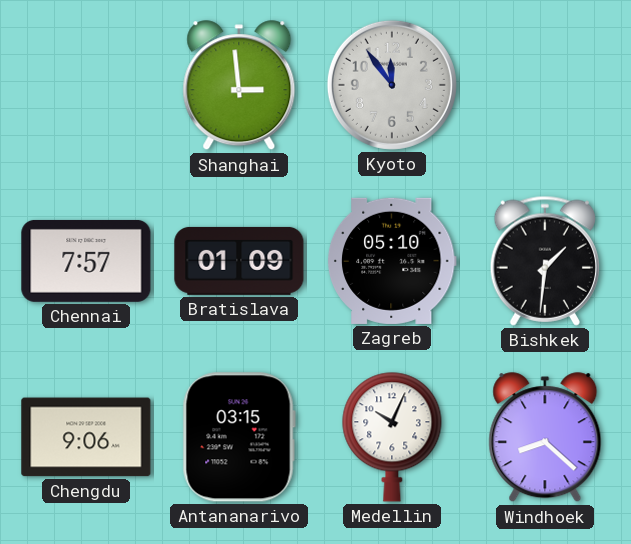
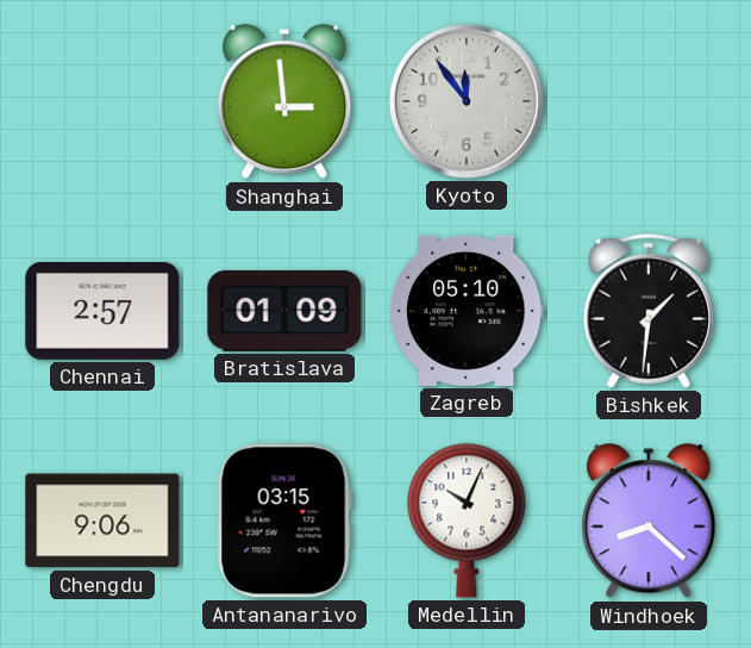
Chennai: 7:57 -> 2:57 (102, 311)
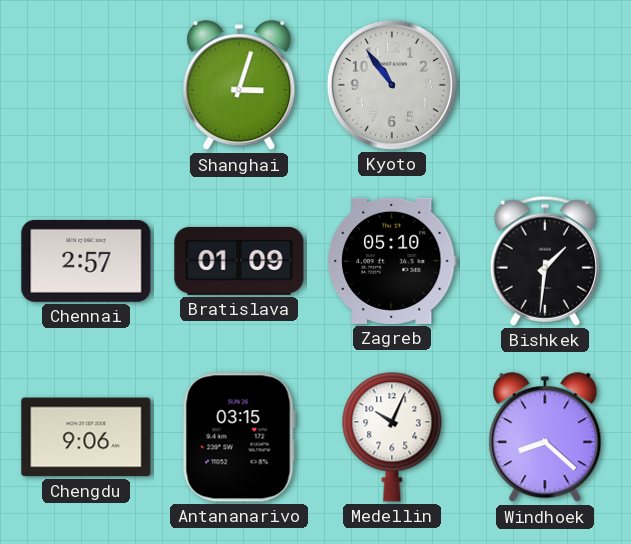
Shanghai: 2:59 -> 3:03 (239, 86)
Kyoto: 11:54 -> 10:54 (392, 85)
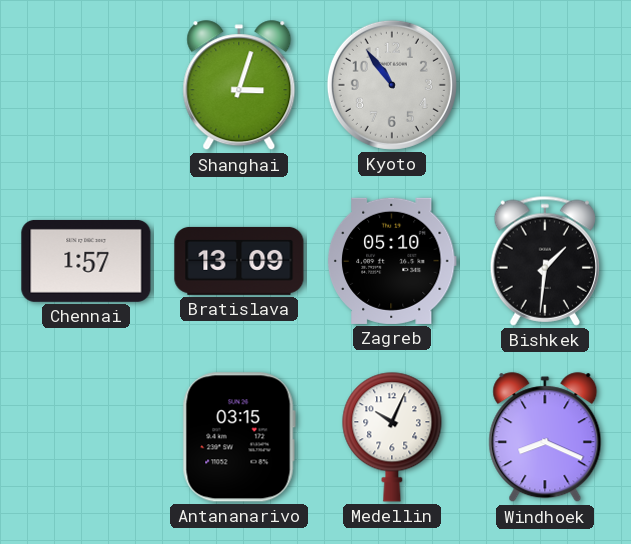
Chennai: 2:57 -> 1:57 (86, 261)
Bratislava: 01:09 -> 13:09 (239, 261)
Chengdu: 9:06 -> none (86, 437)
Windhoek: 8:22 -> 8:19 (545, 438)
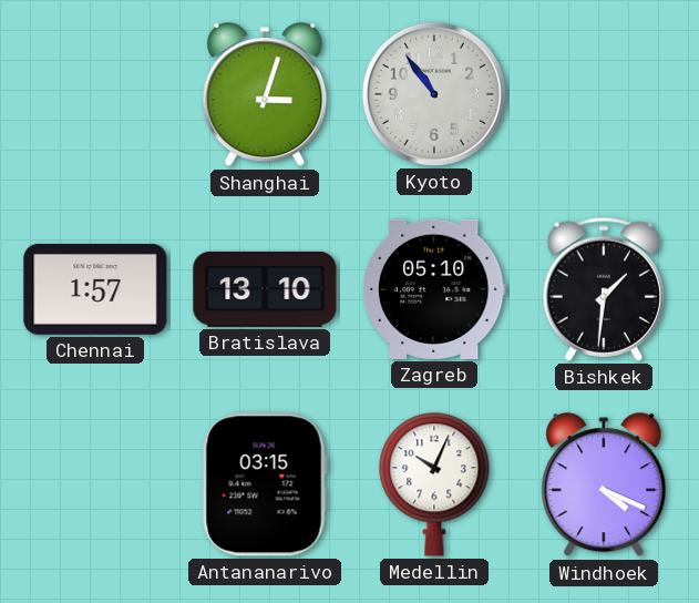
Bratislava: 13:09 -> 13:10 (265, 289)
Windhoek: 8:19 -> 4:19 (604, 486)
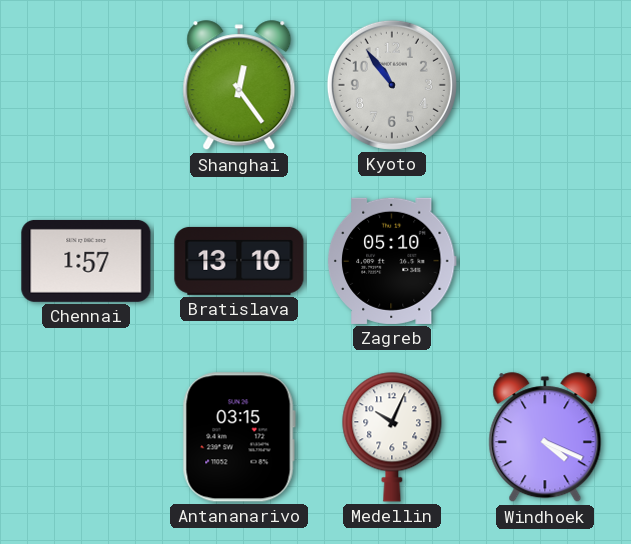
Shanghai: 3:03 -> 12:24 (239, 86)
Bishkek: 1:31 -> none (603, 289)
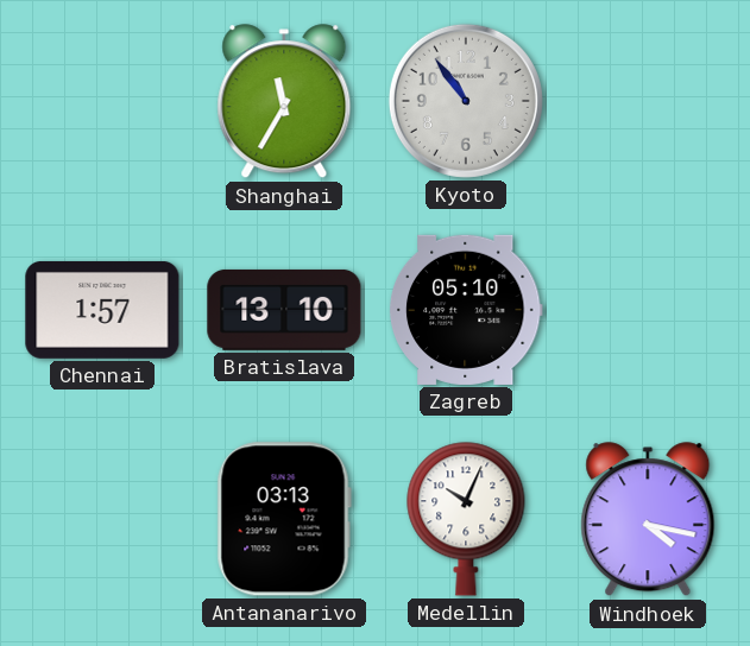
Shanghai: 12:24 -> 11:35 (284, 102)
Antananarivo: 03:15 -> 03:13 (284, 519)
Windhoek: 4:19 -> 4:17 (648, 520)
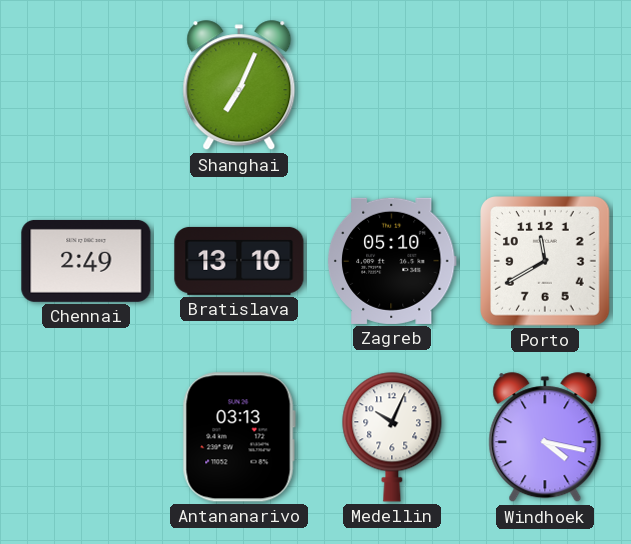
Shanghai: 11:35 -> 7:04 (239, 86)
Kyoto: 10:54 -> none (466, 101)
Chennai: 1:57 -> 2:49 (86, 261)
Porto: none -> 11:40 (545, 261)
